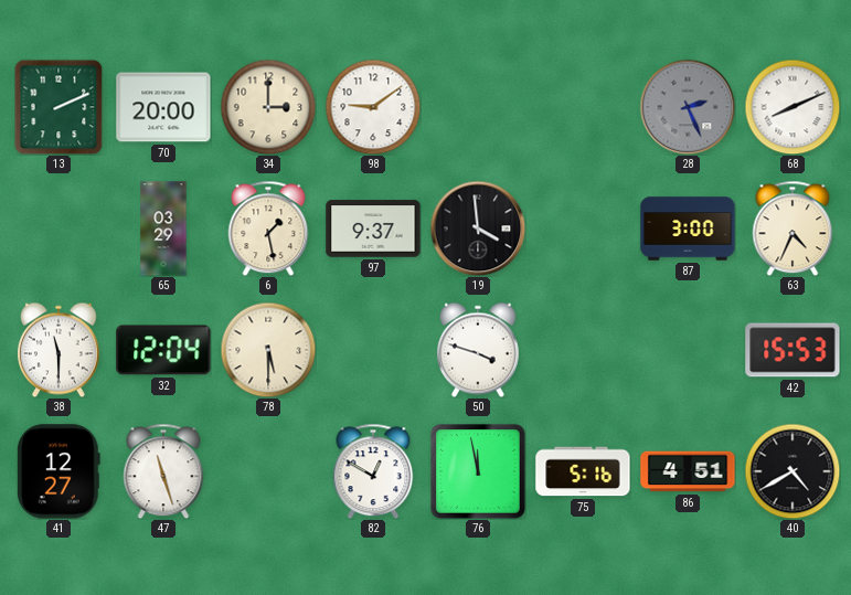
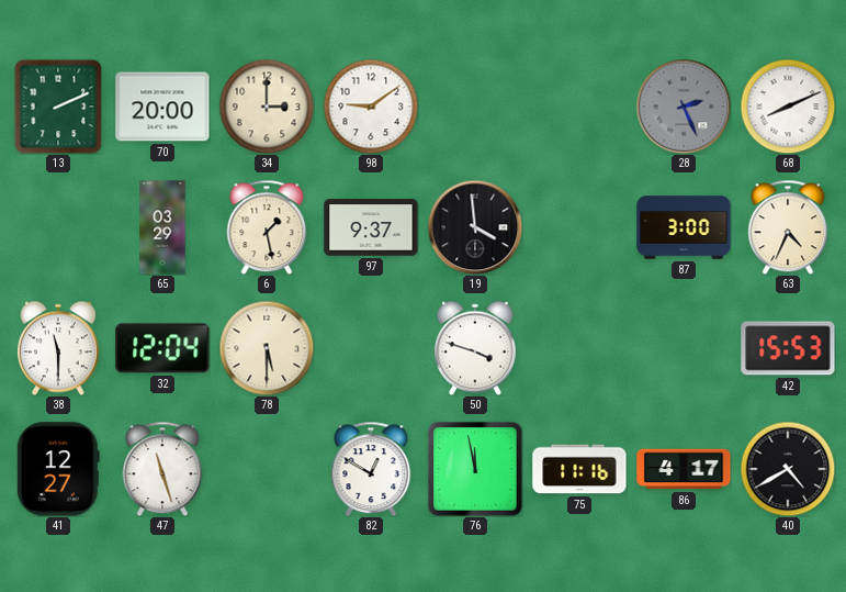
75: 5:16 -> 11:16 (579, 469)
86: 4:51 -> 4:17 (684, 469)
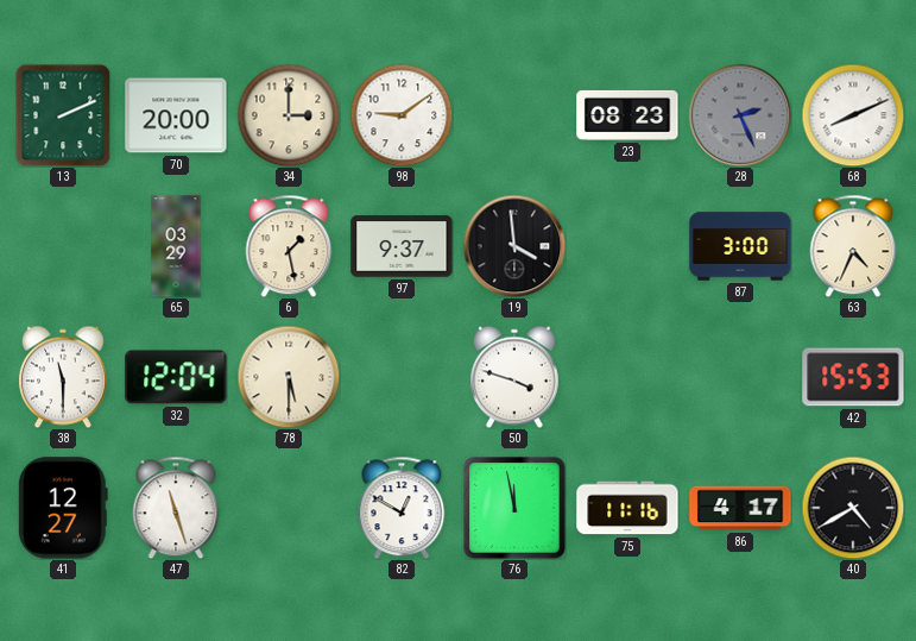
23: none -> 08:23 (627, 115)
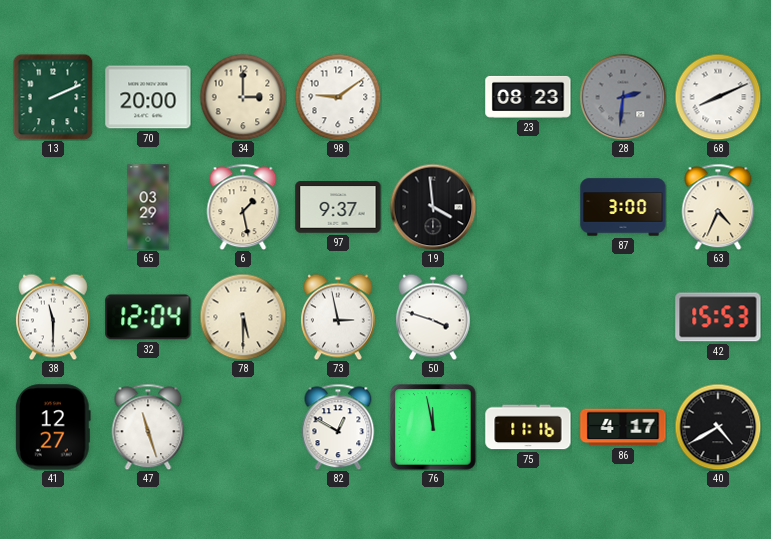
28: 2:26 -> 2:31 (623, 97)
73: none -> 2:58 (338, 317)
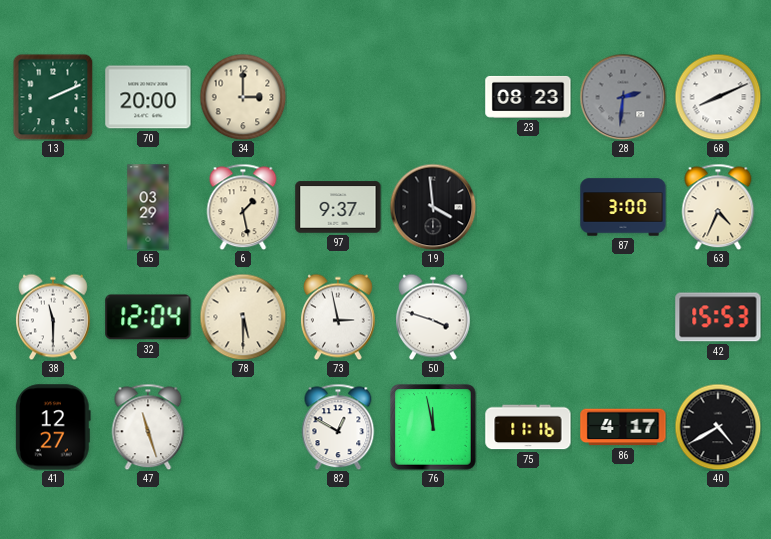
98: 9:09 -> none (338, 97)
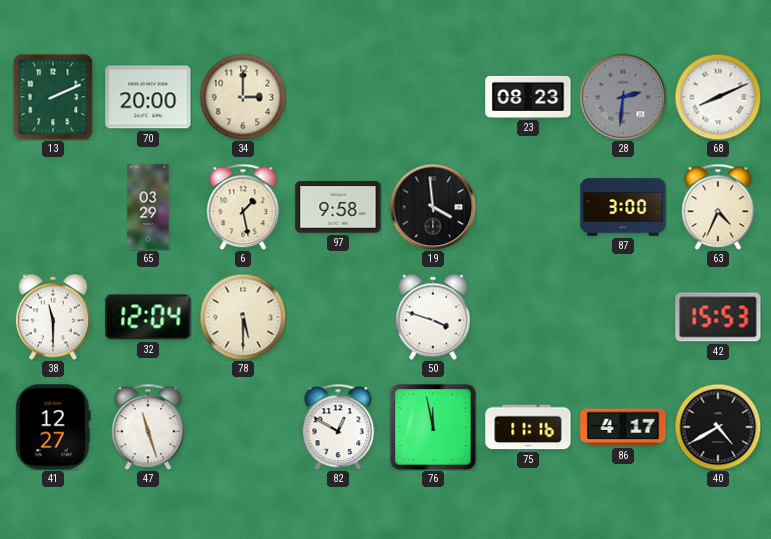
97: 9:37 -> 9:58 (338, 207)
73: 2:58 -> none (338, 317)
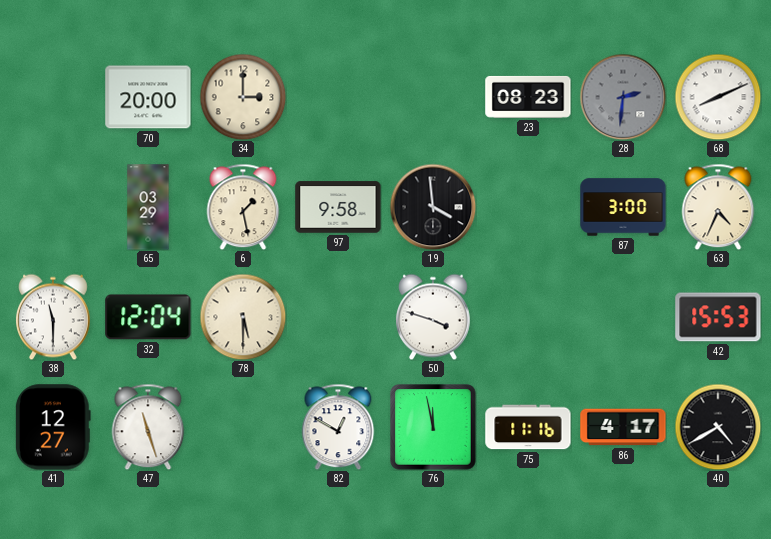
13: 2:11 -> none (53, 97)
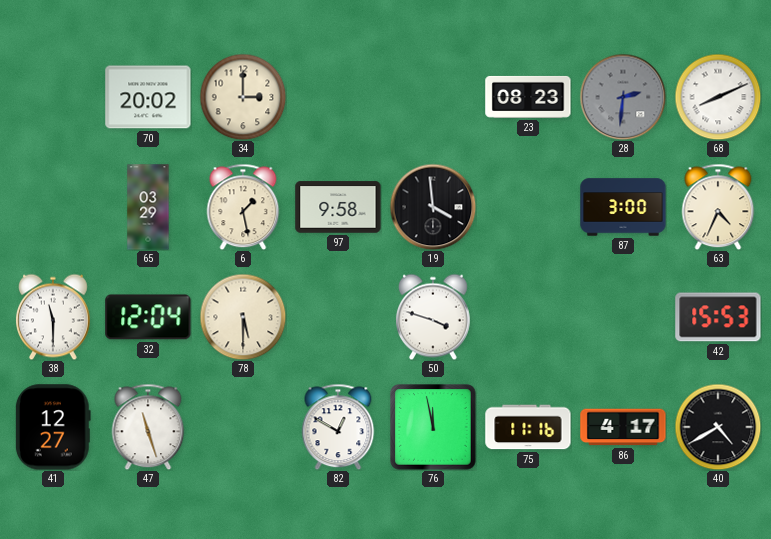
70: 20:00 -> 20:02 (148, 97)
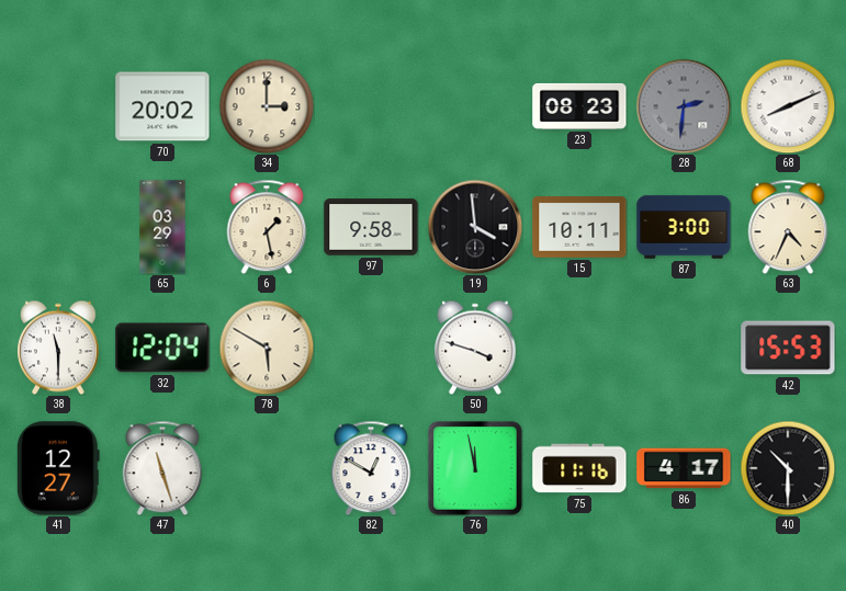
15: none -> 10:11 (579, 228)
78: 5:30 -> 5:50 (267, 348)
40: 4:40 -> 10:30 (788, 468)
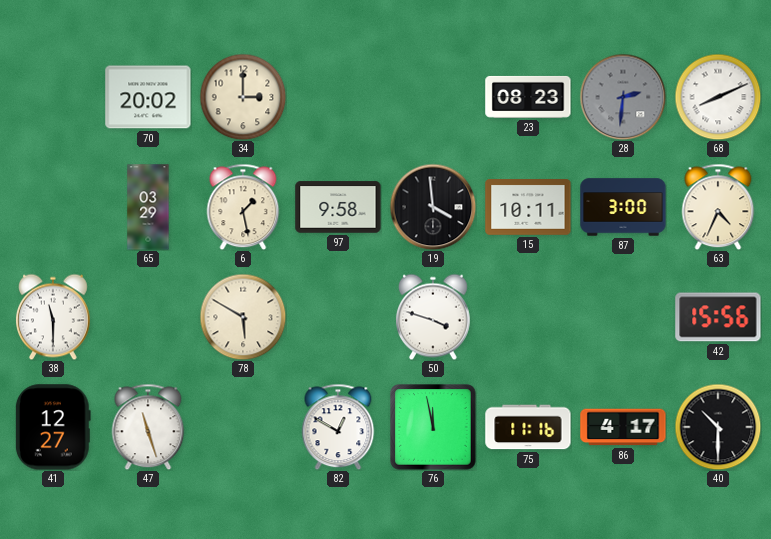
32: 12:04 -> none (162, 348)
42: 15:53 -> 15:56 (718, 317)
